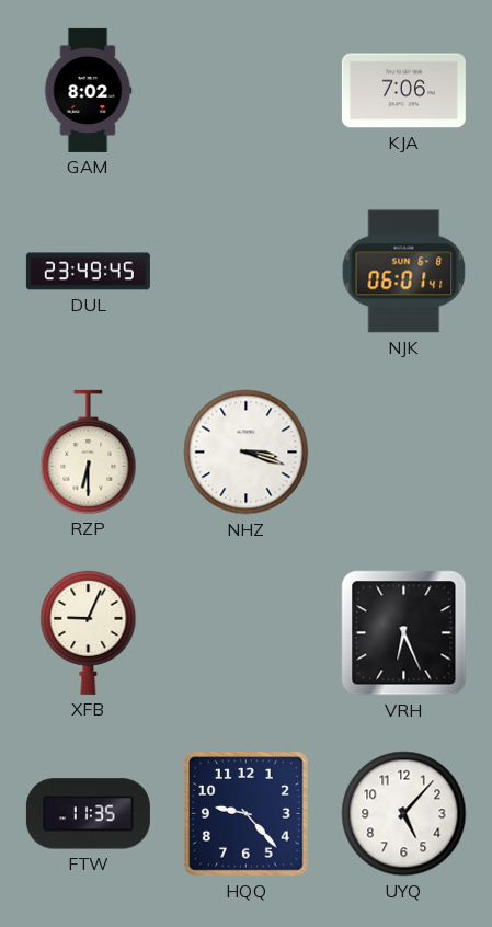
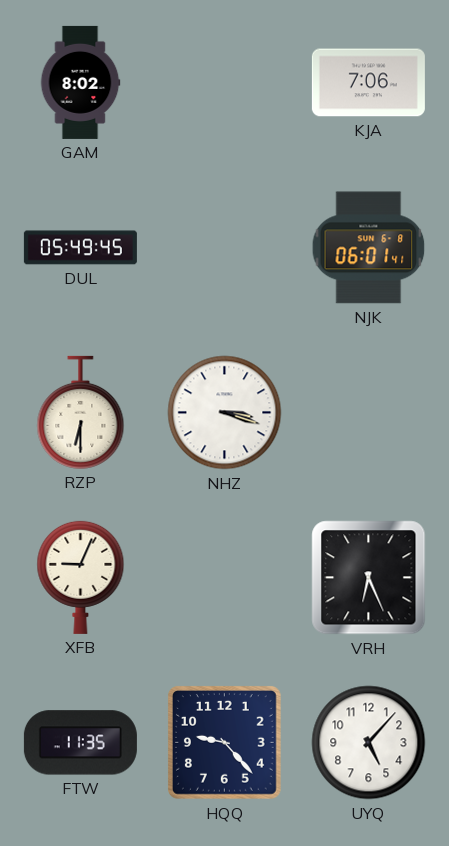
DUL: 23:49 -> 05:49 (80, 248)
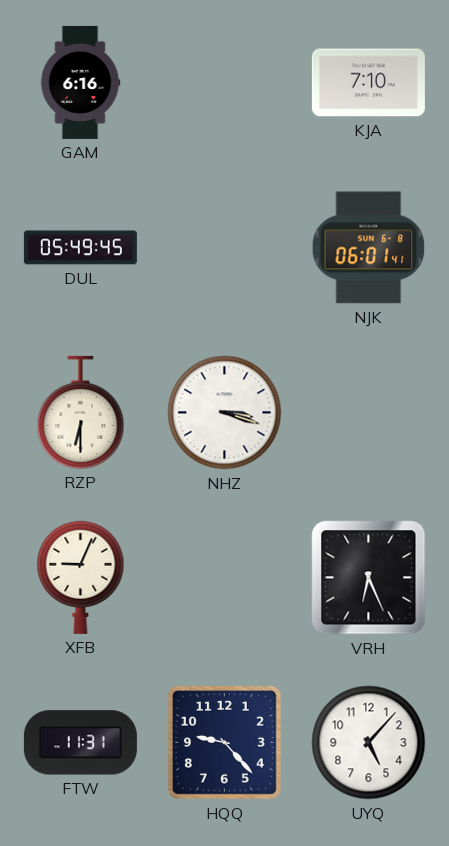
GAM: 8:02 -> 6:16 (80, 82)
KJA: 7:06 -> 7:10 (368, 83)
FTW: 11:35 -> 11:31 (80, 743)
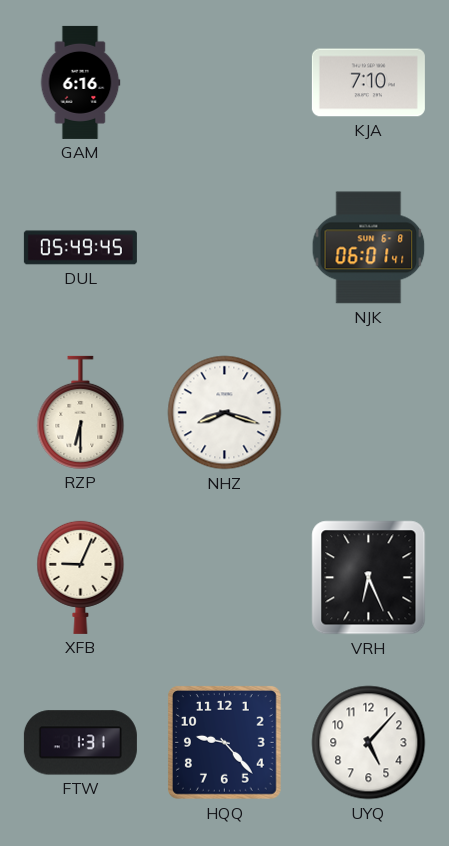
NHZ: 3:18 -> 8:18 (225, 413)
FTW: 11:31 -> 1:31 (80, 743)
